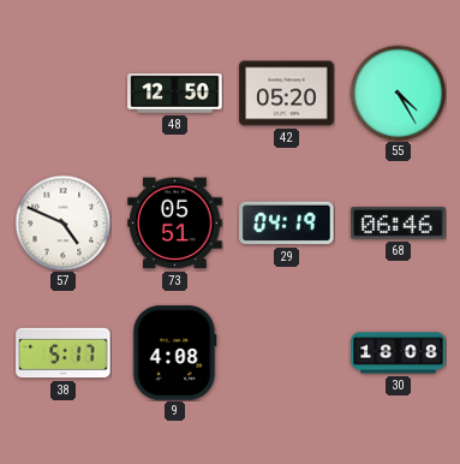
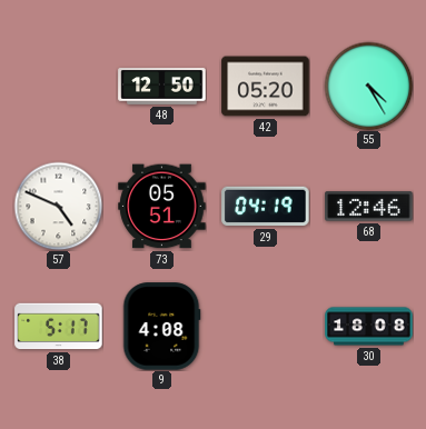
68: 06:46 -> 12:46 (369, 207)
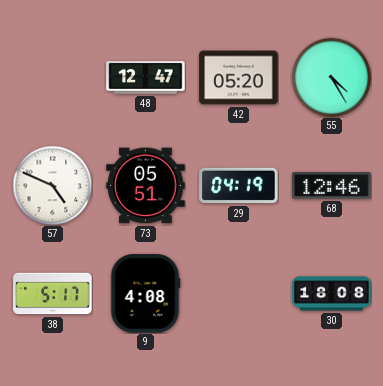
48: 12:50 -> 12:47 (146, 78)
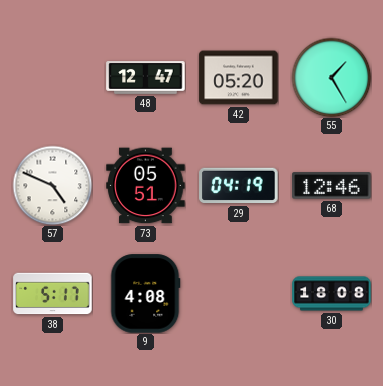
55: 4:25 -> 1:25 (331, 77)
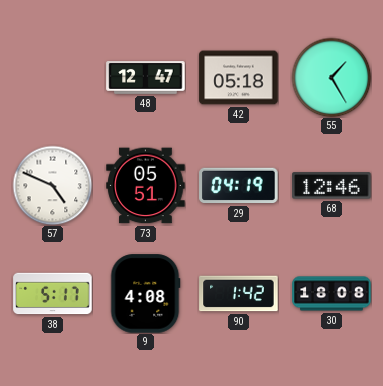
42: 05:20 -> 05:18 (239, 78)
90: none -> 1:42 (239, 294)
